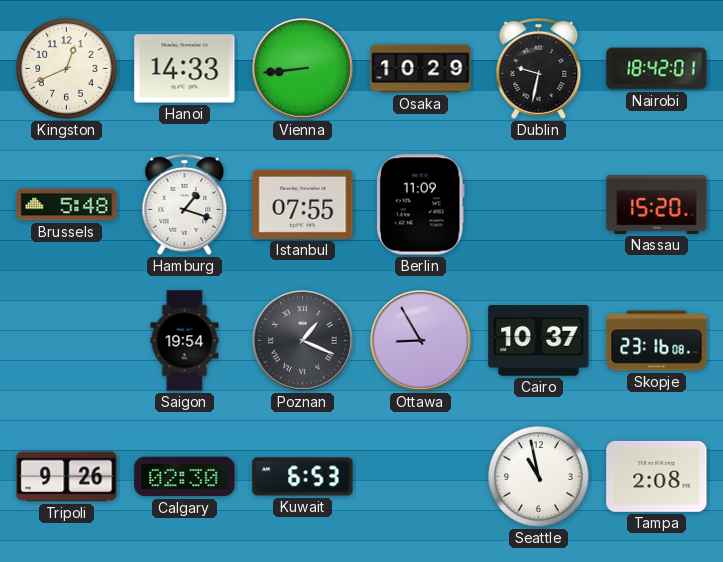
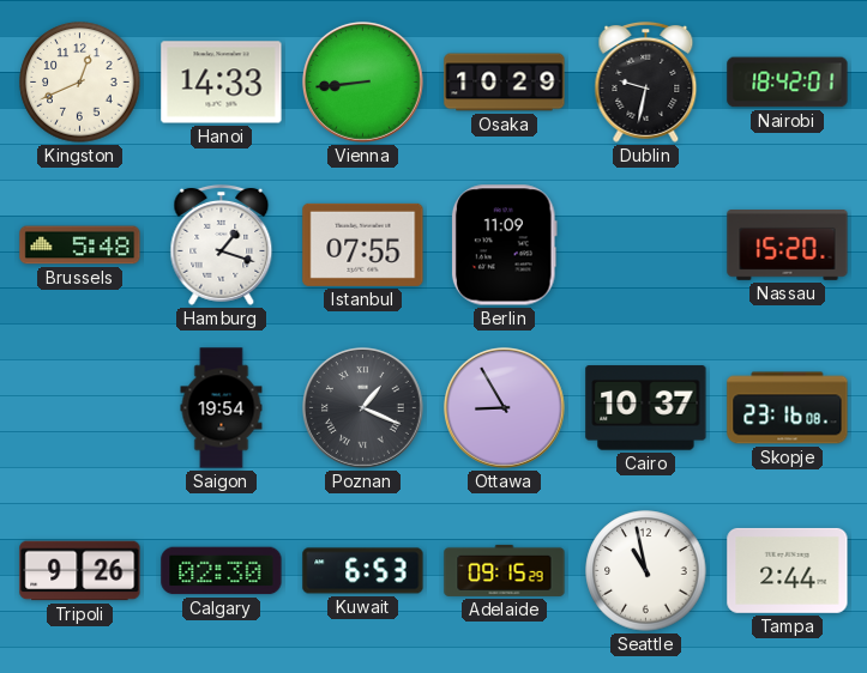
Adelaide: none -> 09:15 (505, 570)
Tampa: 2:08 -> 2:44 (788, 570)
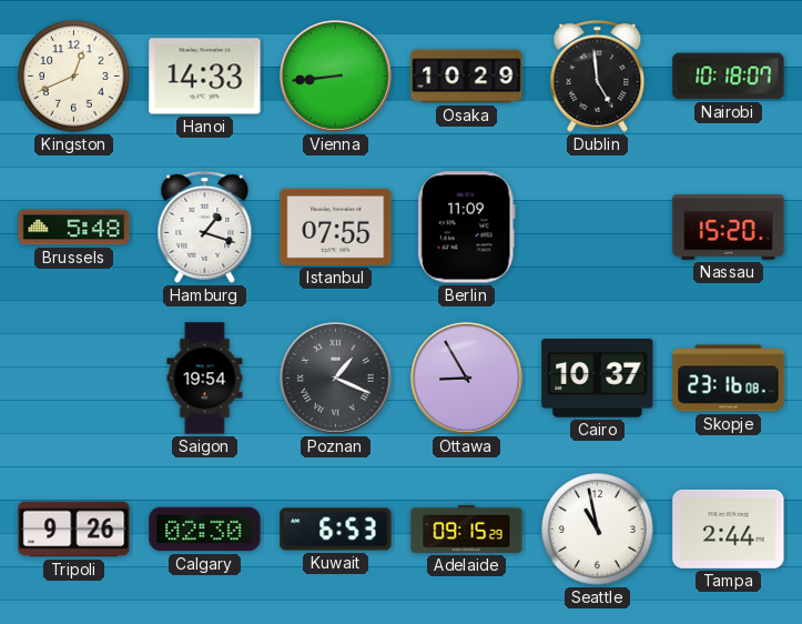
Dublin: 9:32 -> 4:59 (598, 76)
Nairobi: 18:42 -> 10:18 (729, 77)
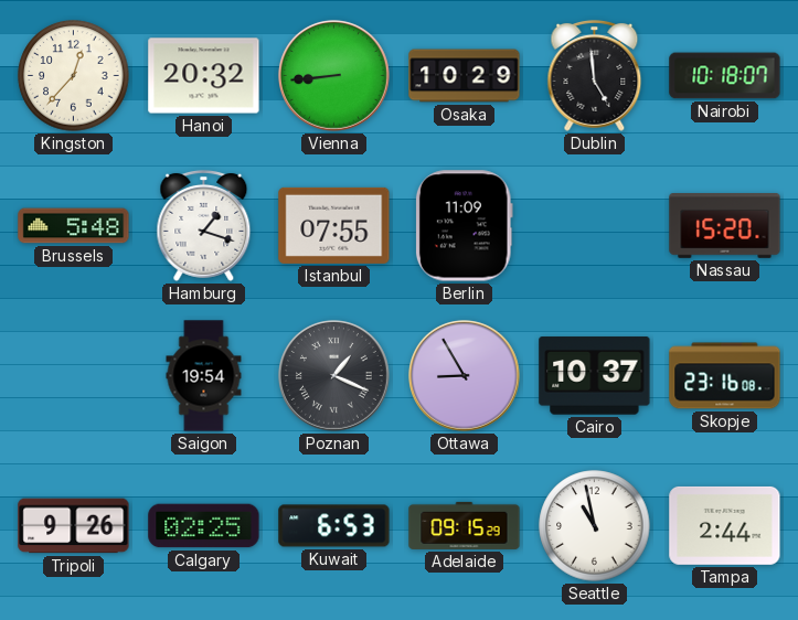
Kingston: 12:41 -> 12:37 (74, 76)
Hanoi: 14:33 -> 20:32 (204, 76)
Calgary: 02:30 -> 02:25 (204, 526)
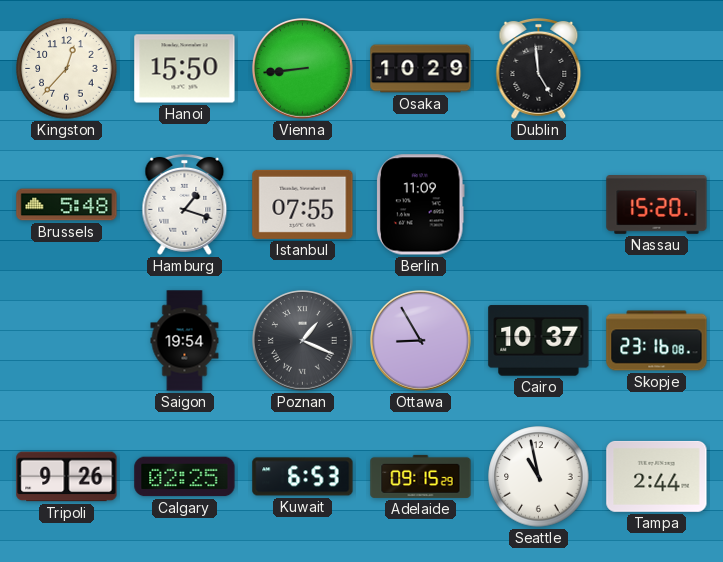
Hanoi: 20:32 -> 15:50 (185, 69)
Nairobi: 10:18 -> none (725, 76)
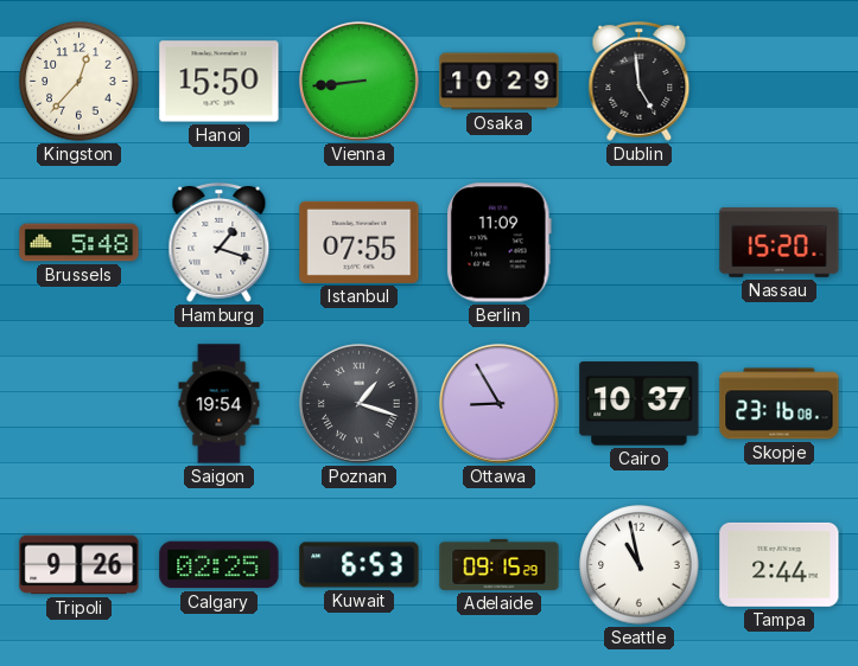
Poznan: 1:19 -> 1:18 (358, 403)
